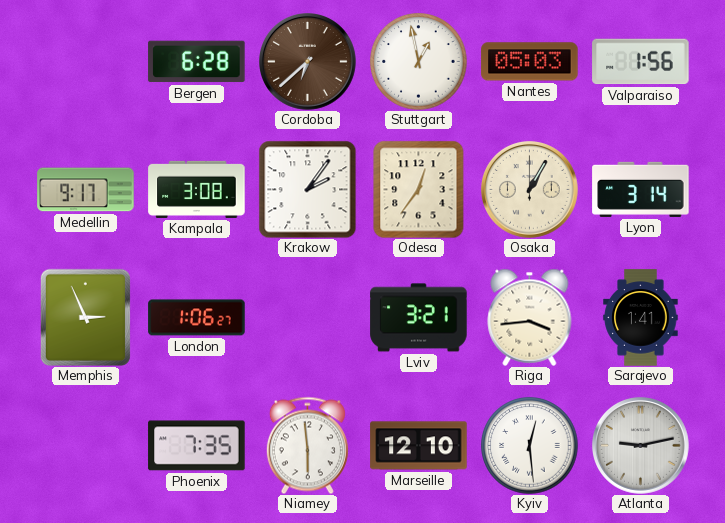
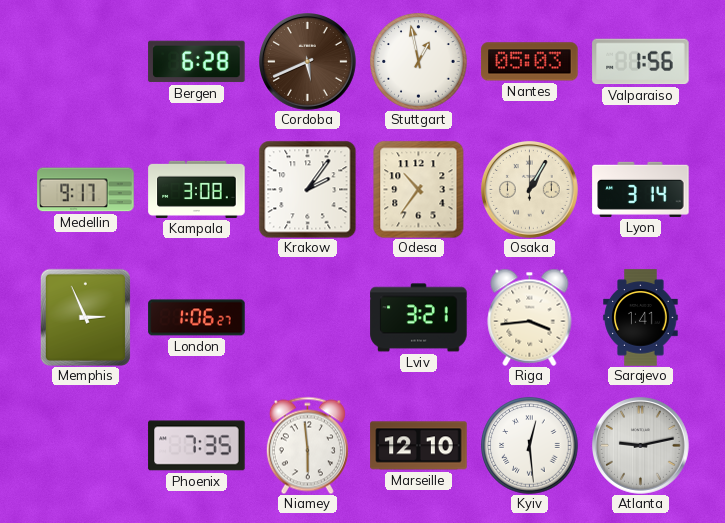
Cordoba: 6:38 -> 5:41 (308, 62)
Odesa: 12:36 -> 10:36 (419, 189)
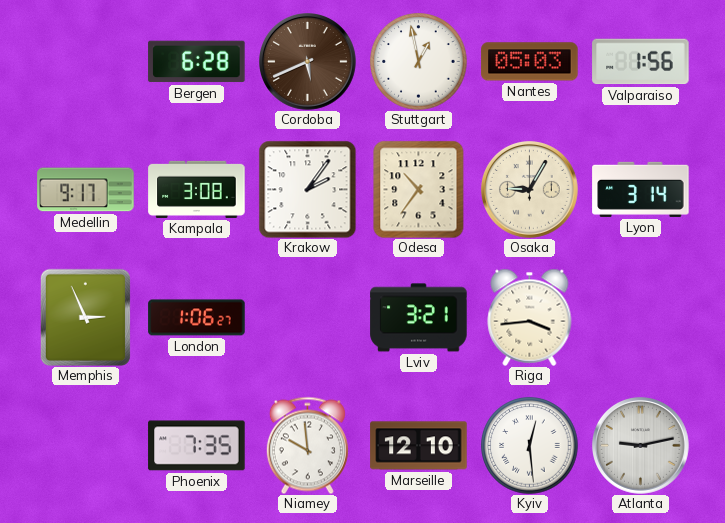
Osaka: 1:05 -> 9:05 (530, 190)
Sarajevo: 1:41 -> none (641, 318)
Niamey: 5:59 -> 9:59 (307, 445)
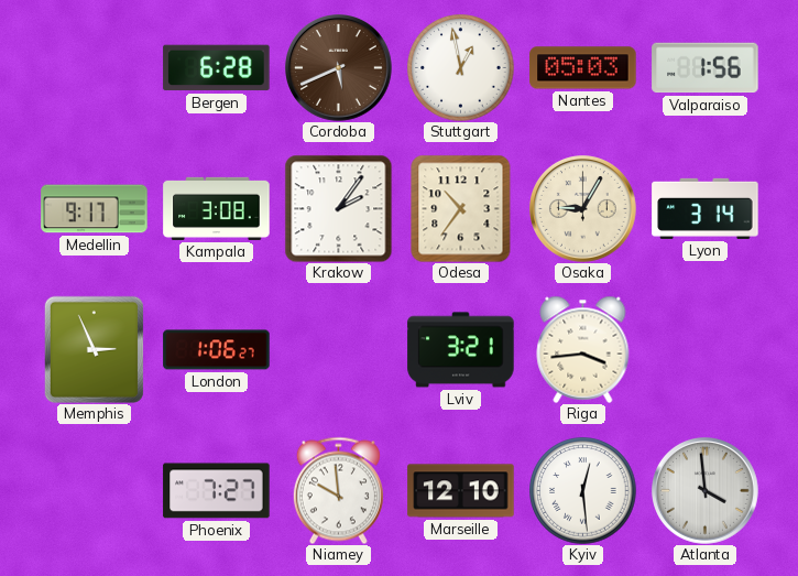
Phoenix: 7:35 -> 7:27 (217, 491)
Atlanta: 9:13 -> 3:59 (706, 491)
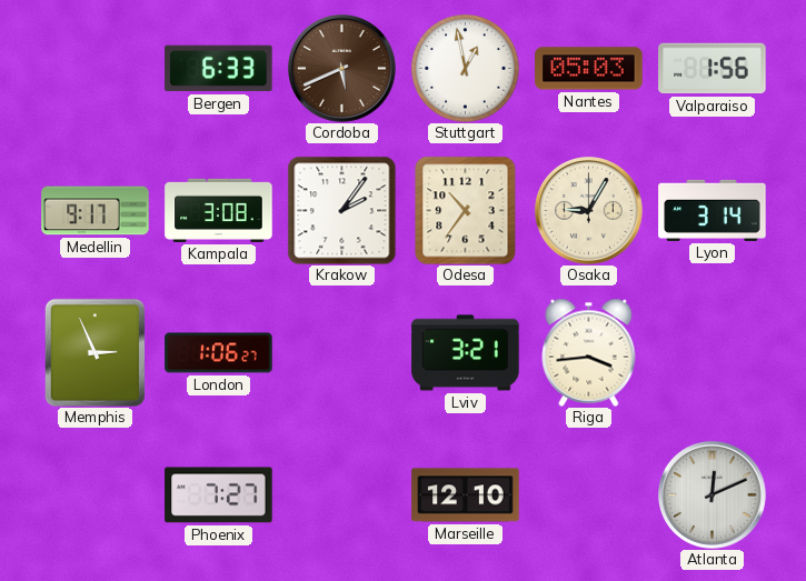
Bergen: 6:28 -> 6:33 (219, 69)
Niamey: 9:59 -> none (338, 490)
Kyiv: 12:29 -> none (583, 491)
Atlanta: 3:59 -> 12:11 (713, 495)
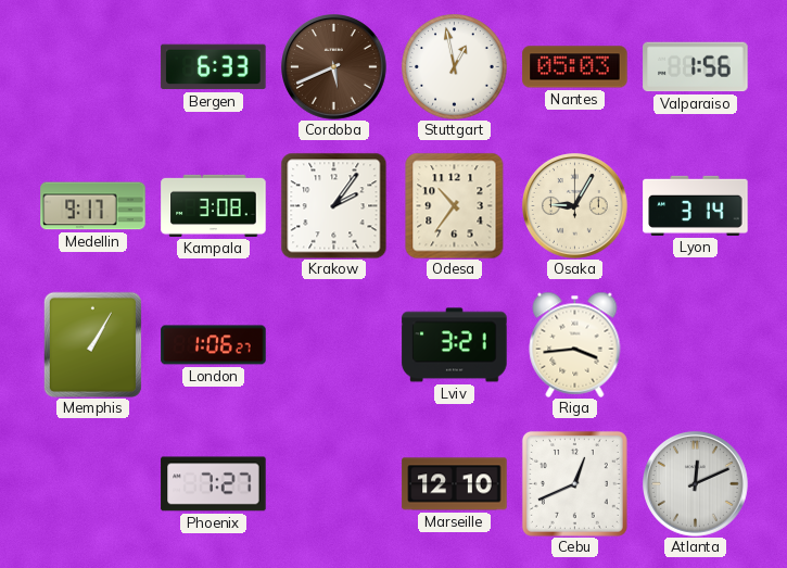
Memphis: 2:56 -> 1:05 (92, 344)
Cebu: none -> 12:41 (574, 483)
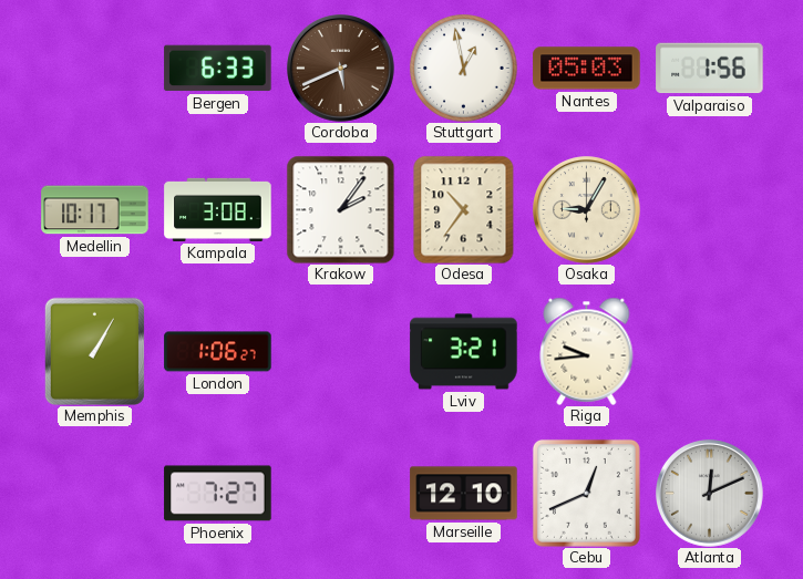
Medellin: 9:17 -> 10:17 (95, 210)
Lyon: 3:14 -> none (696, 205)
Riga: 3:44 -> 9:44 (587, 351)
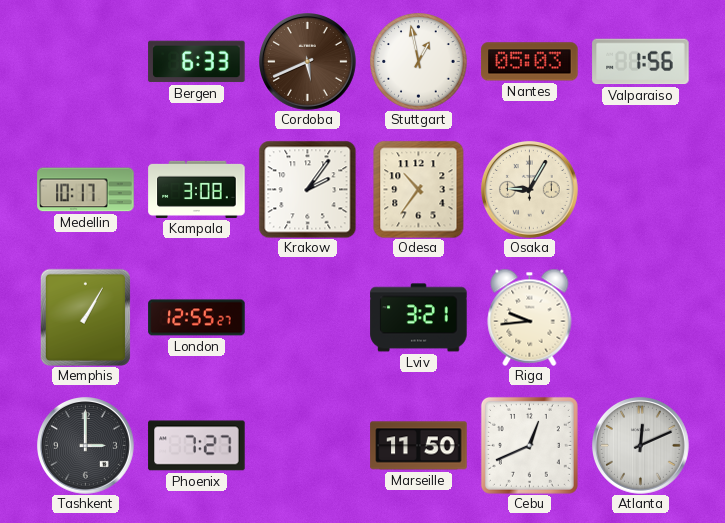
London: 1:06 -> 12:55 (197, 318)
Tashkent: none -> 3:00 (86, 446)
Marseille: 12:10 -> 11:50 (419, 446)
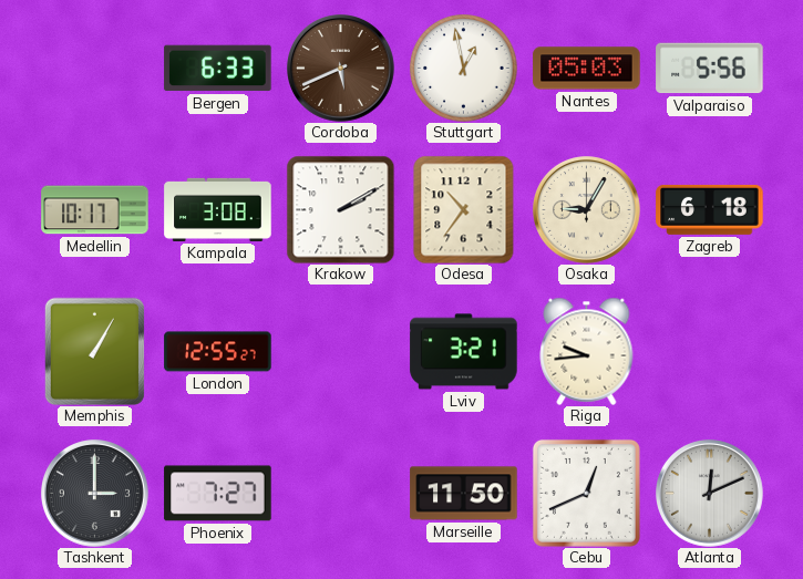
Valparaiso: 1:56 -> 5:56 (710, 69)
Krakow: 2:06 -> 2:10 (340, 209)
Zagreb: none -> 6:18 (710, 209)
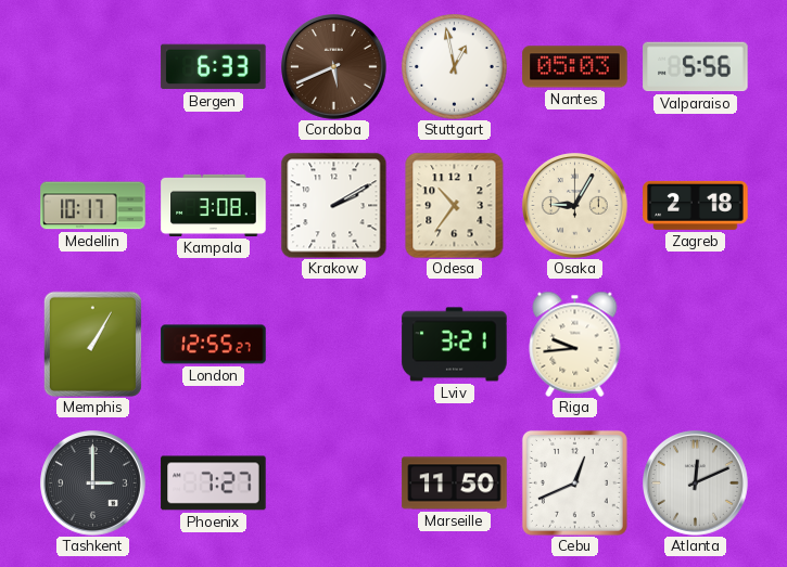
Zagreb: 6:18 -> 2:18 (696, 205)
